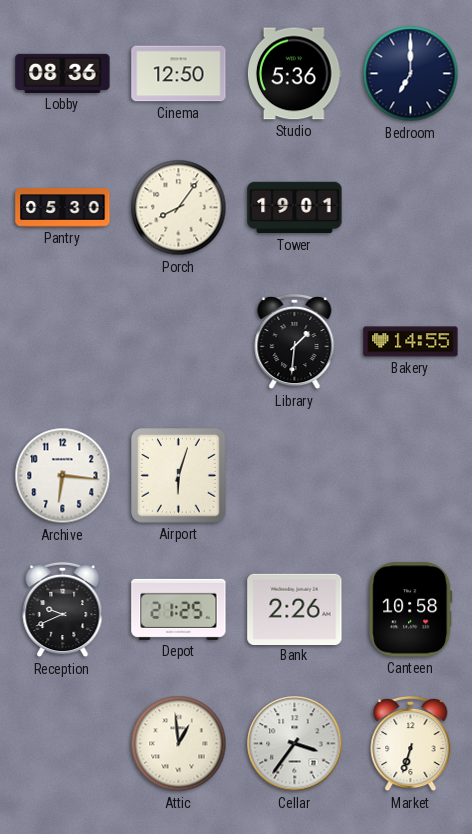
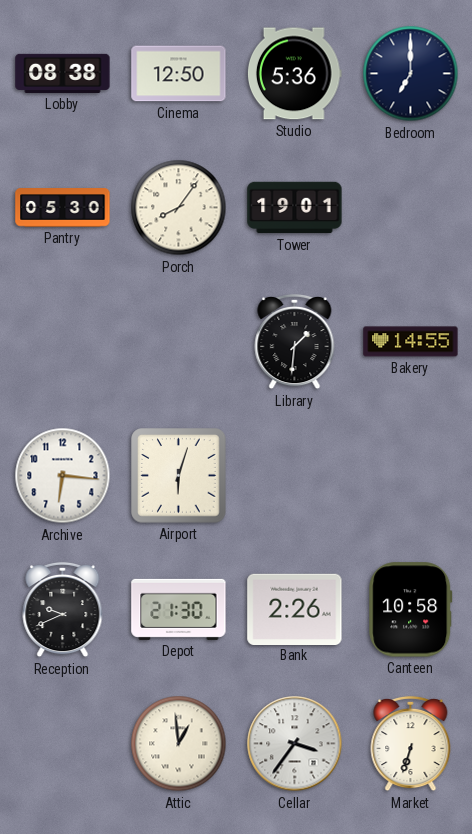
Lobby: 08:36 -> 08:38 (63, 73)
Depot: 21:25 -> 21:30 (179, 609)
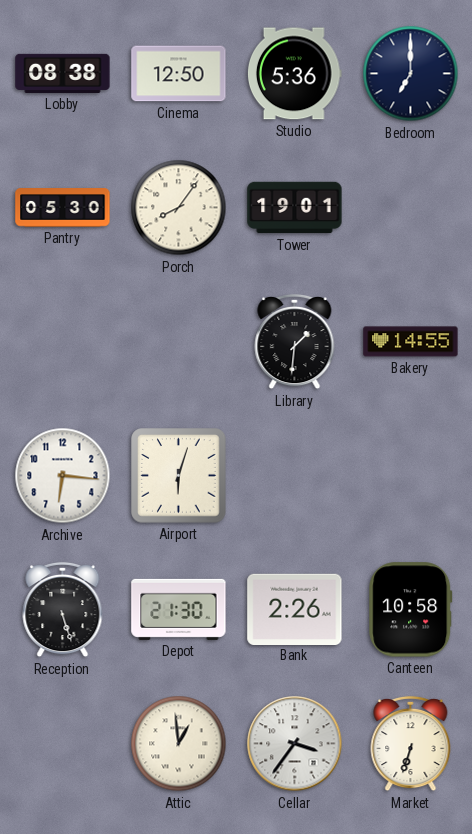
Reception: 9:41 -> 5:27 (63, 610)
